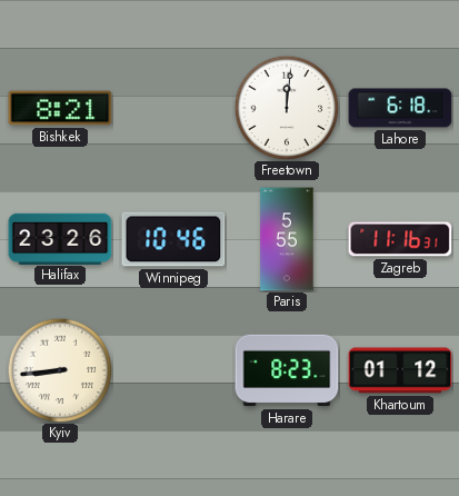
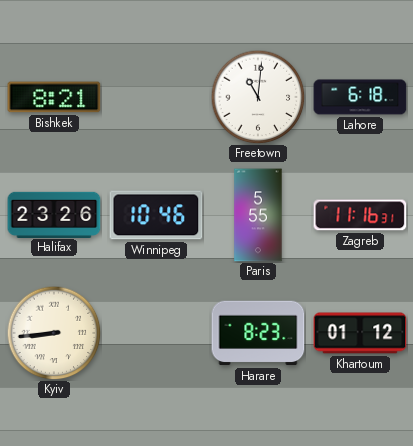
Freetown: 12:01 -> 11:01 (258, 97)
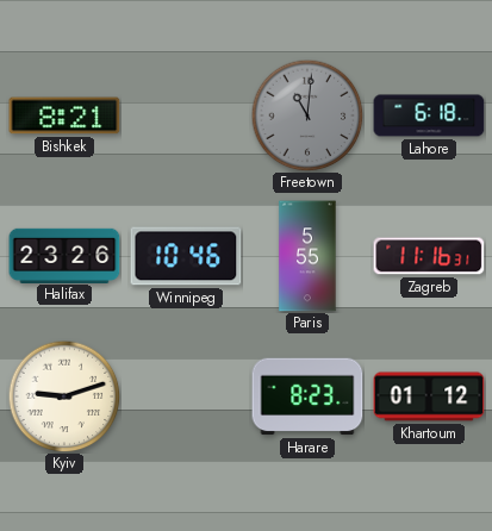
Freetown dial: white -> grey (307, 115)
Kyiv: 8:44 -> 9:12 (64, 396)
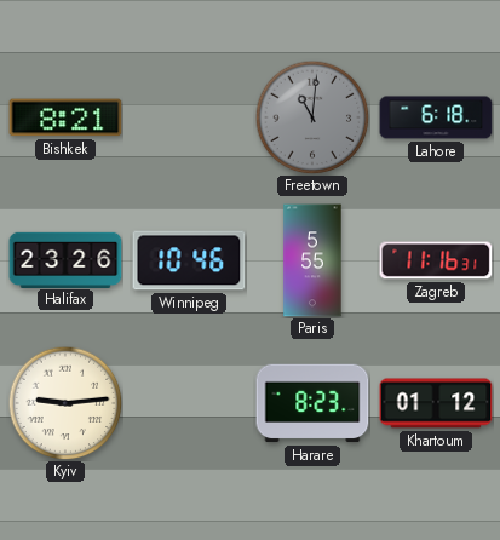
Kyiv: 9:12 -> 9:14 (65, 403)
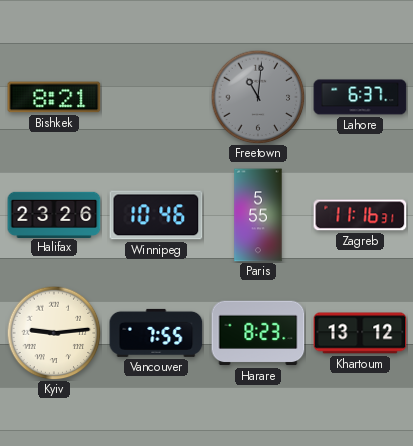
Lahore: 6:18 -> 6:37 (360, 97)
Vancouver: none -> 7:55 (156, 333)
Khartoum: 01:12 -> 13:12 (360, 333)
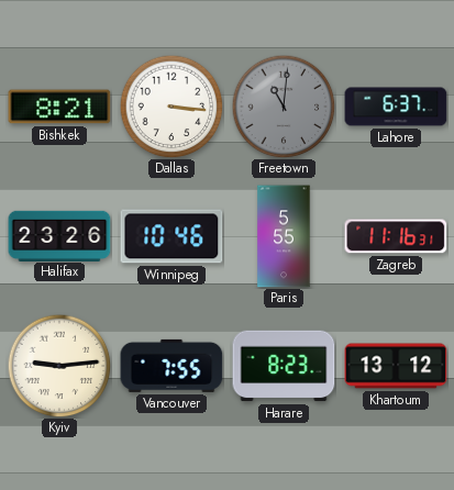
Dallas: none -> 3:16 (171, 107)
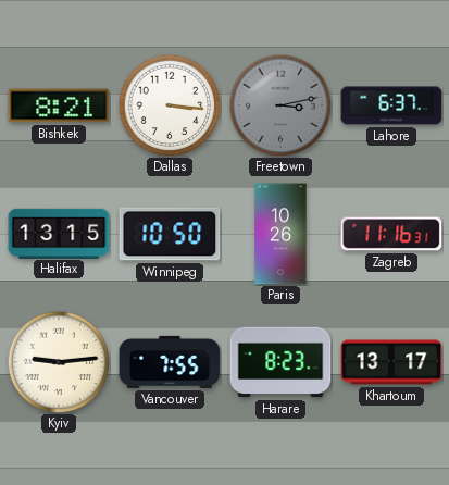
Freetown: 11:01 -> 3:13 (280, 105)
Halifax: 23:26 -> 13:15 (59, 233)
Winnipeg: 10:46 -> 10:50 (170, 234)
Paris: 5:55 -> 10:26 (280, 234)
Khartoum: 13:12 -> 13:17 (391, 362)
